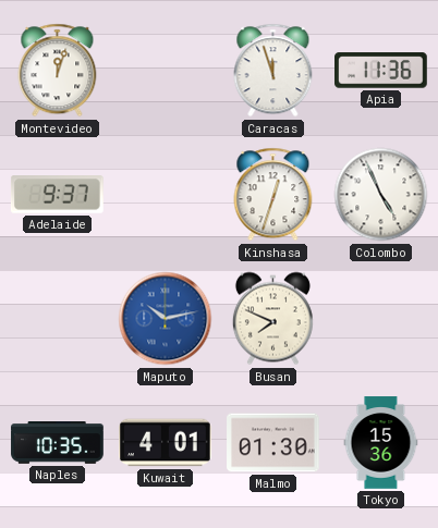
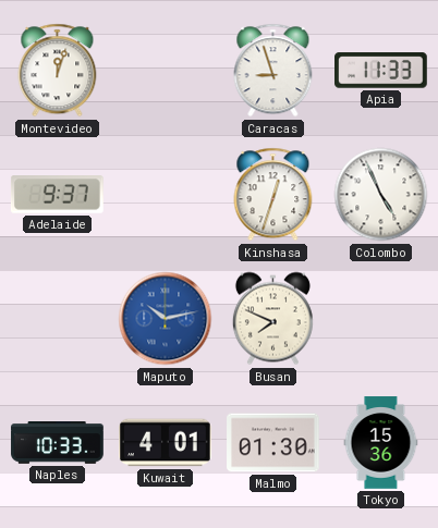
Caracas: 11:57 -> 8:57 (273, 71)
Apia: 11:36 -> 11:33 (381, 71)
Naples: 10:35 -> 10:33 (58, 443)
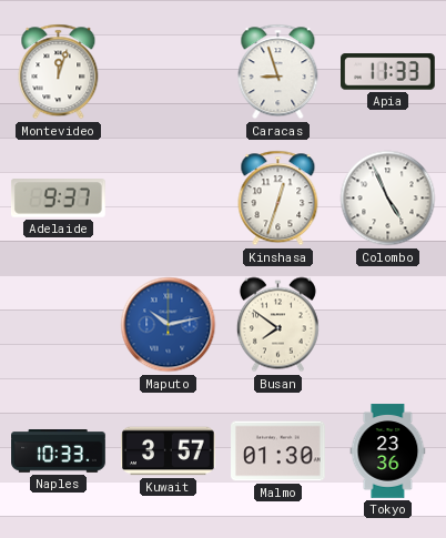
Busan: 7:49 -> 7:51 (277, 325)
Kuwait: 4:01 -> 3:57 (169, 451)
Tokyo: 15:36 -> 23:36 (388, 451)
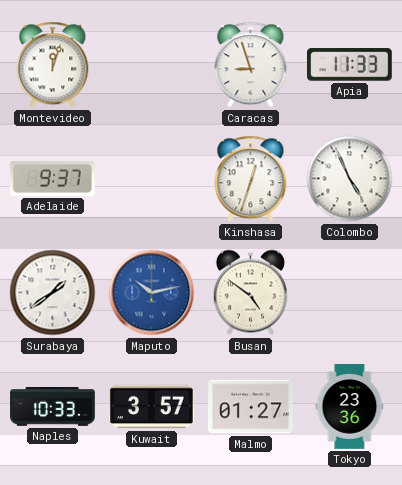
Surabaya: none -> 1:39 (53, 293)
Busan: 7:51 -> 4:51 (250, 293)
Malmo: 01:30 -> 01:27 (251, 407)
